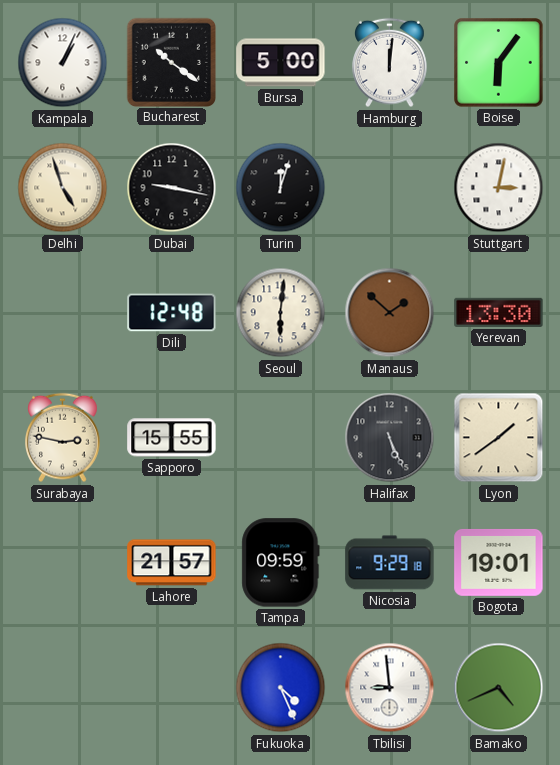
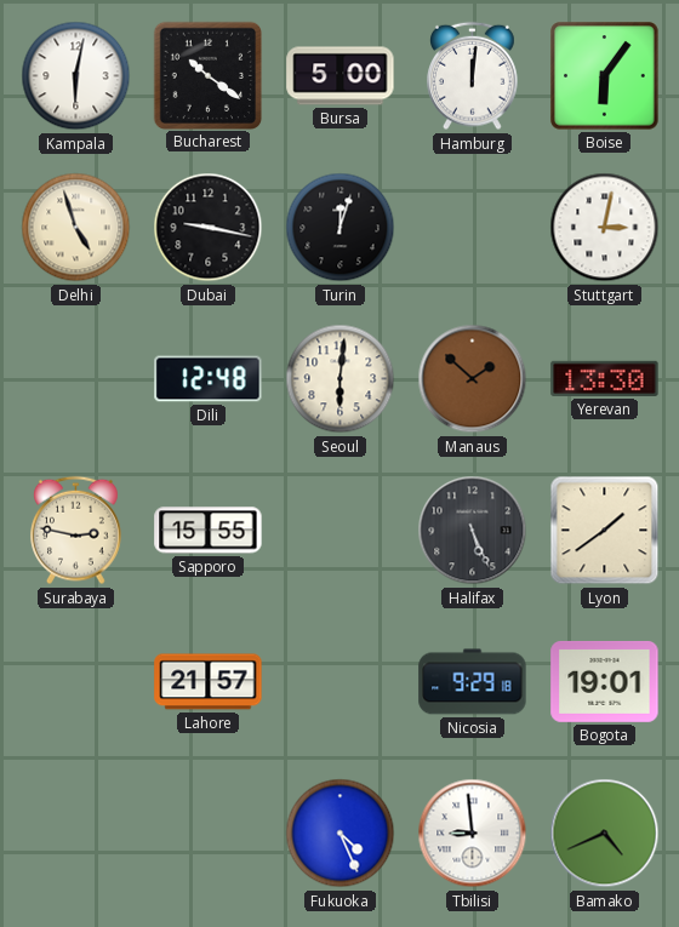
Kampala: 1:04 -> 6:02 (76, 76)
Tampa: 09:59 -> none (281, 563)
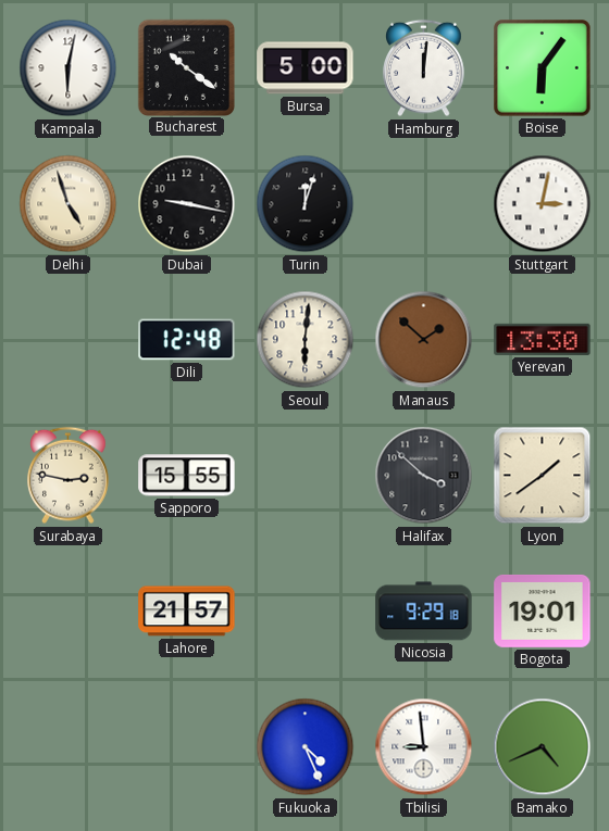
Halifax: 5:26 -> 3:52 (424, 476)
